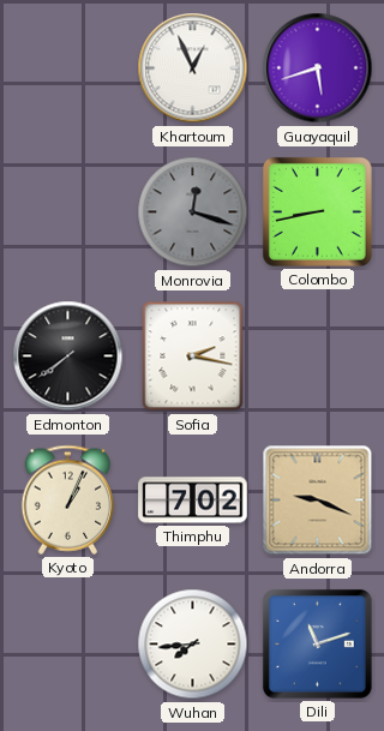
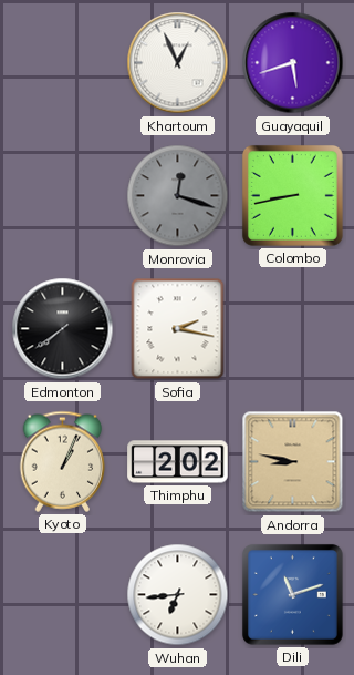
Thimphu: 7:02 -> 2:02 (178, 462)
Andorra: 9:19 -> 8:47 (293, 462)
Wuhan: 7:44 -> 6:44 (178, 595)
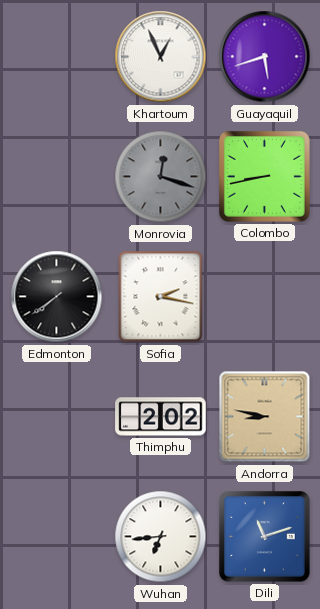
Kyoto: 1:04 -> none (63, 461)
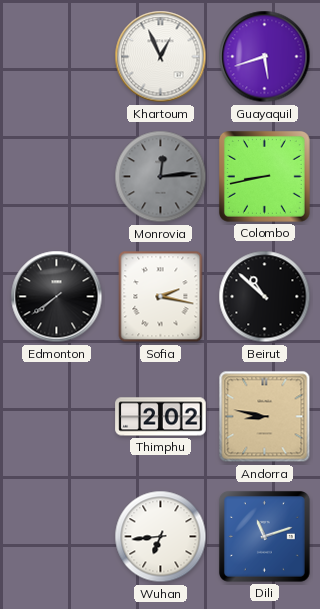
Monrovia: 12:18 -> 12:14 (161, 177)
Beirut: none -> 10:52 (265, 297)
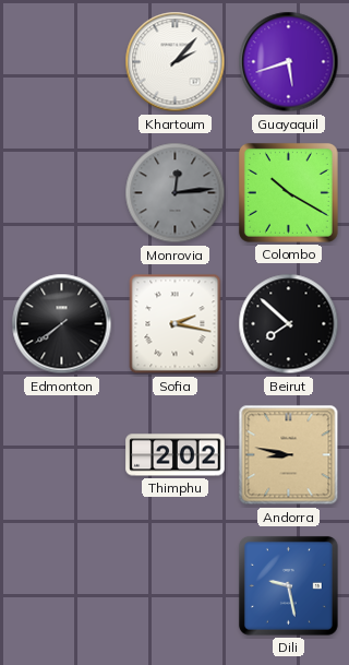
Khartoum: 12:56 -> 2:07 (176, 62)
Colombo: 8:43 -> 10:20 (288, 192)
Beirut: 10:52 -> 7:52 (289, 324)
Wuhan: 6:44 -> none (161, 537)
Dili: 11:12 -> 9:28 (288, 585)
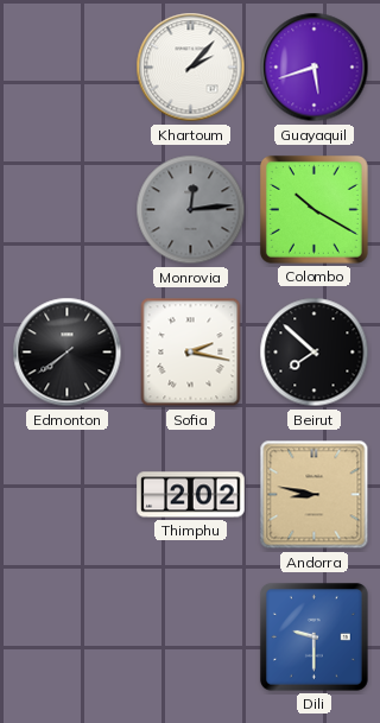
Dili: 9:28 -> 9:30 (313, 636)
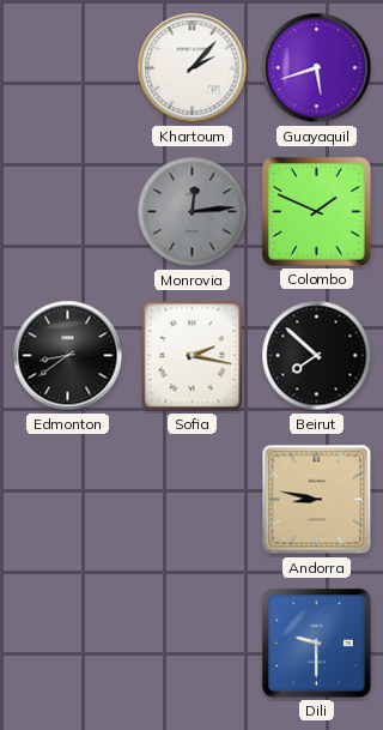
Colombo: 10:20 -> 1:49 (316, 211)
Edmonton: 7:39 -> 8:39 (68, 356)
Thimphu: 2:02 -> none (191, 495)
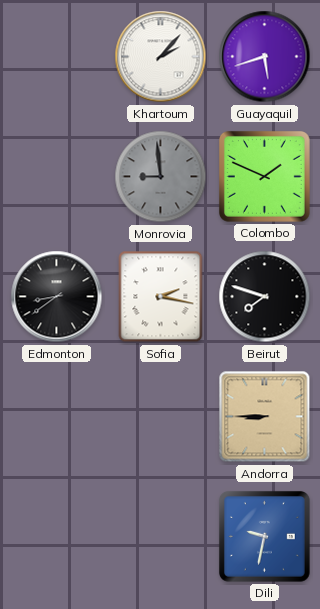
Monrovia: 12:14 -> 8:59 (161, 177)
Beirut: 7:52 -> 7:48 (265, 297)
Andorra: 8:47 -> 8:45 (265, 417)
Dili: 9:30 -> 9:32 (264, 536)
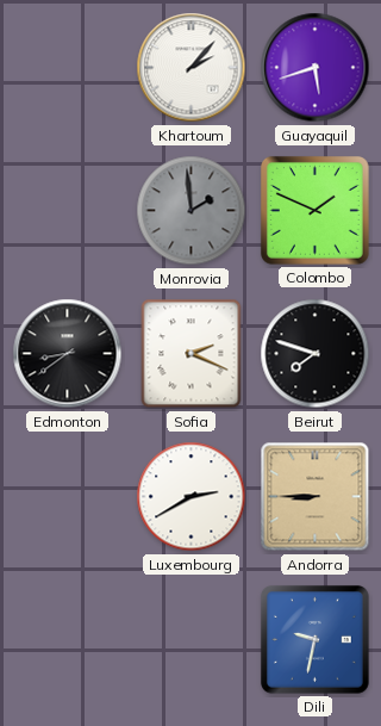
Monrovia: 8:59 -> 1:59 (192, 211)
Sofia: 2:17 -> 2:19 (192, 354)
Luxembourg: none -> 2:40 (192, 497)
